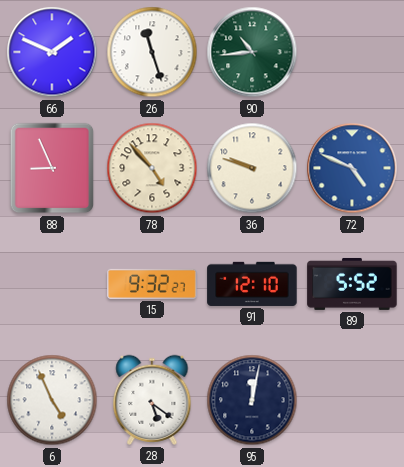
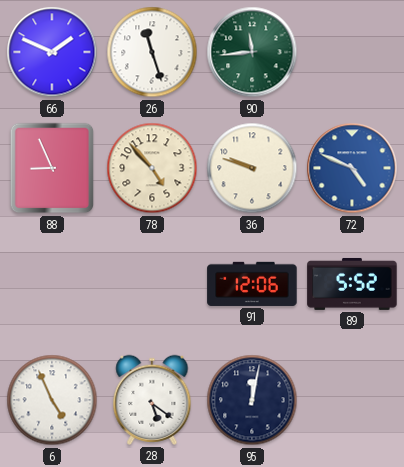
90: 10:44 -> 11:44 (252, 52)
15: 9:32 -> none (152, 284)
91: 12:10 -> 12:06 (252, 284)
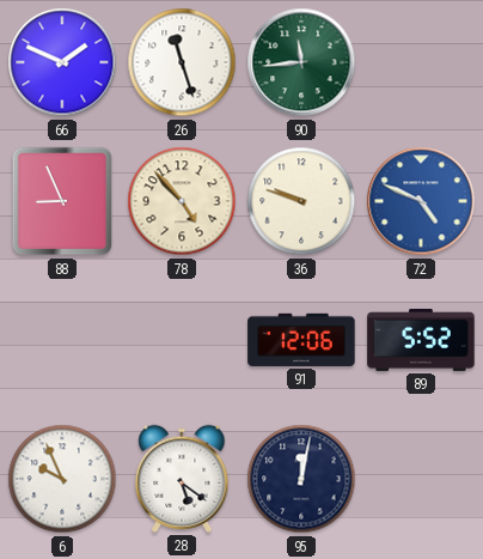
6: 4:56 -> 9:56 (62, 479)
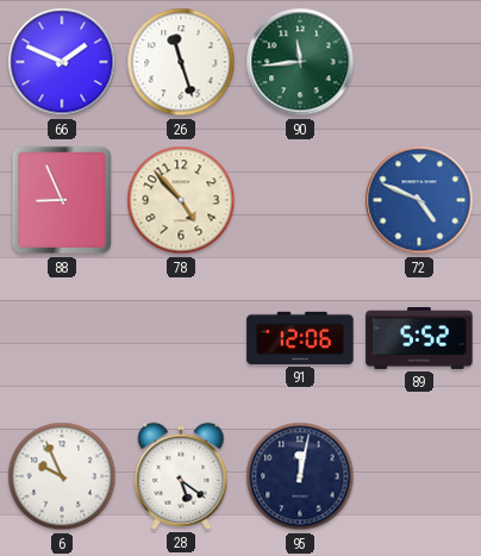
36: 9:48 -> none (301, 201)
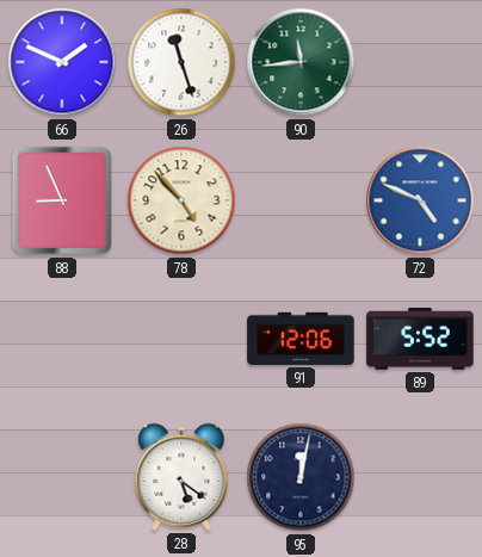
6: 9:56 -> none (62, 476)
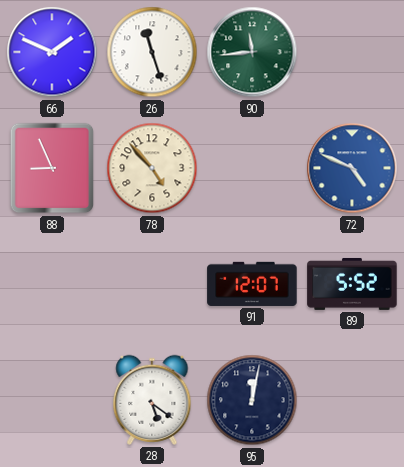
91: 12:06 -> 12:07 (252, 284)
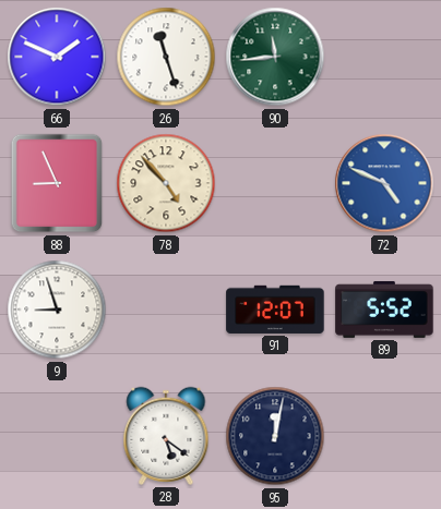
9: none -> 8:57 (57, 310)
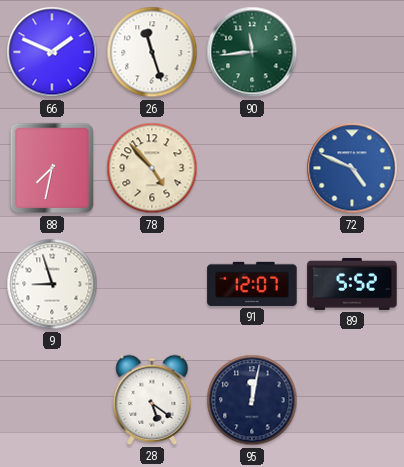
88: 8:56 -> 7:32 (52, 168)
